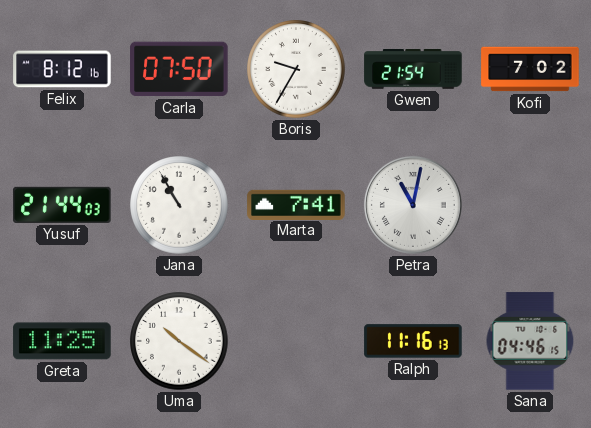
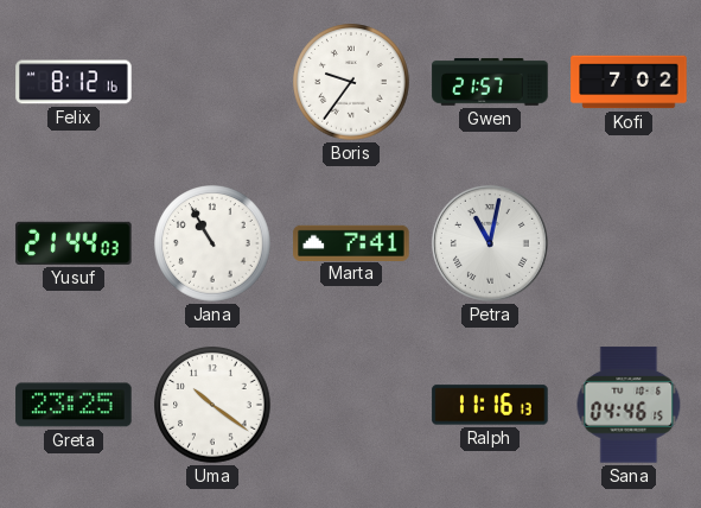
Carla: 07:50 -> none (179, 69)
Boris: 9:35 -> 9:36 (351, 82)
Gwen: 21:54 -> 21:57 (490, 83)
Greta: 11:25 -> 23:25 (74, 405)
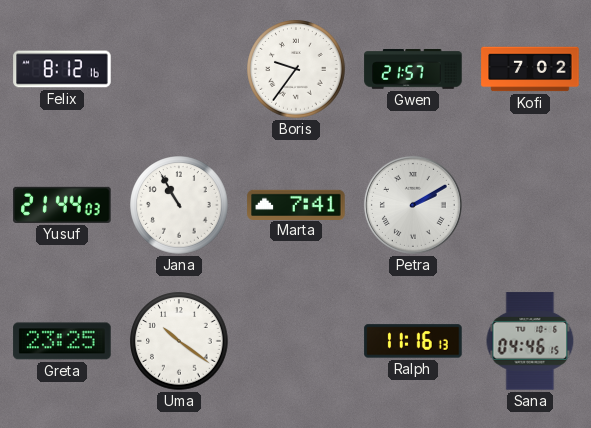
Petra: 11:02 -> 2:10 (413, 205)
